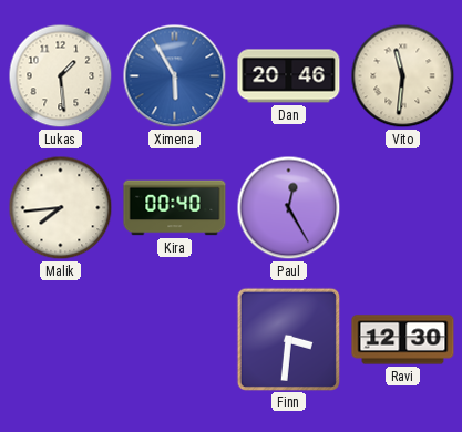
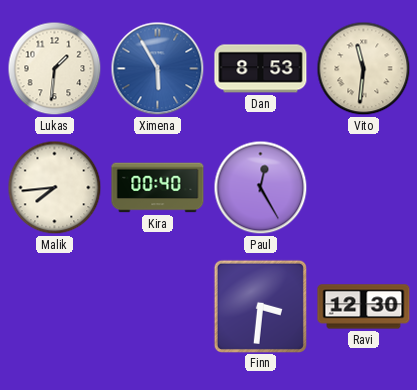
Lukas: 1:29 -> 1:31 (55, 69)
Dan: 20:46 -> 8:53 (261, 69)
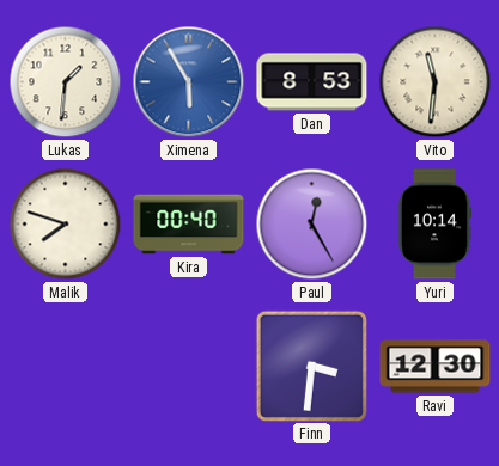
Malik: 7:44 -> 7:48 (66, 225)
Yuri: none -> 10:14 (434, 225)
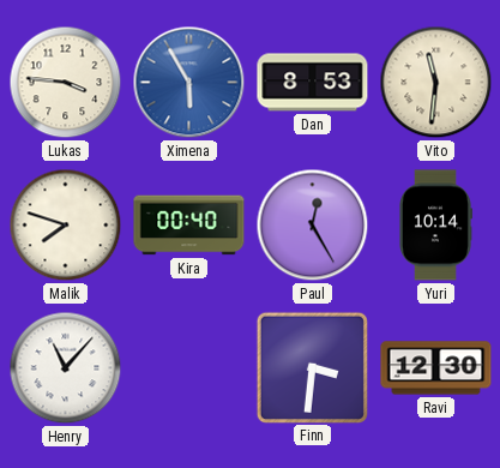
Lukas: 1:31 -> 3:46 (66, 83)
Henry: none -> 11:07 (66, 368)
